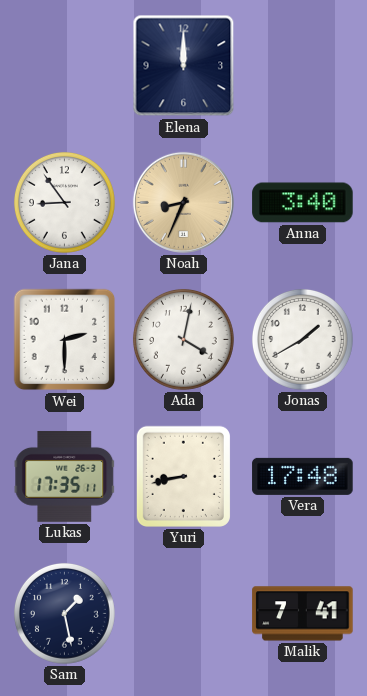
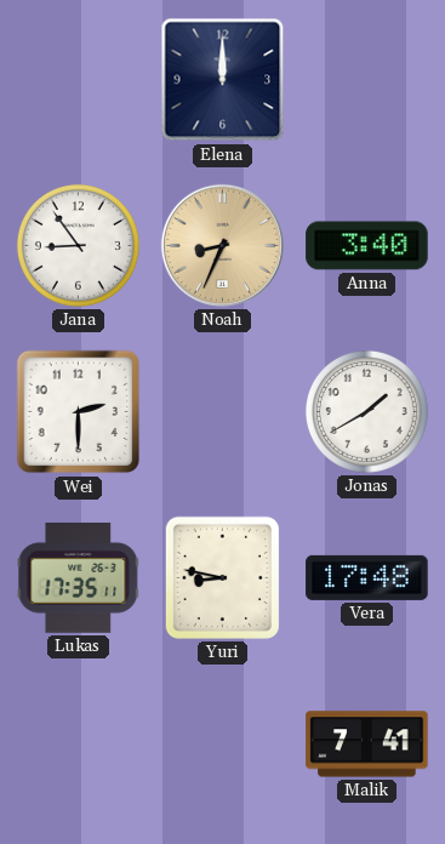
Ada: 4:02 -> none (183, 339)
Yuri: 8:43 -> 8:47 (222, 577)
Sam: 1:28 -> none (64, 613)
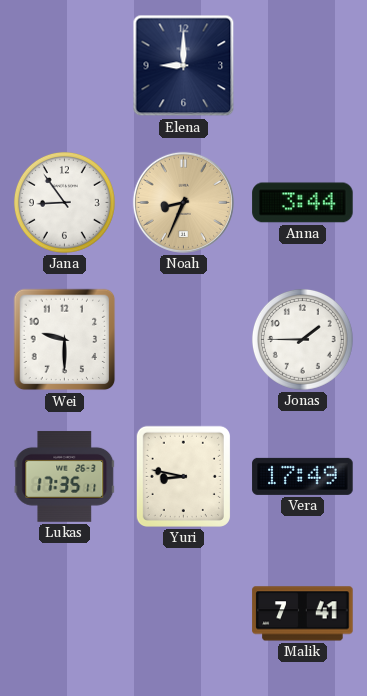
Elena: 12:00 -> 9:00 (184, 66)
Anna: 3:40 -> 3:44 (303, 203)
Wei: 2:30 -> 9:30 (65, 340)
Jonas: 1:40 -> 1:45 (302, 339)
Vera: 17:48 -> 17:49 (303, 476)
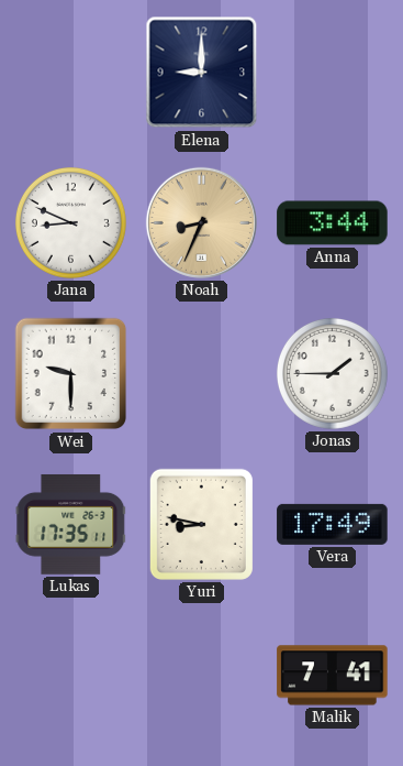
Jana: 8:54 -> 8:49 (70, 222)
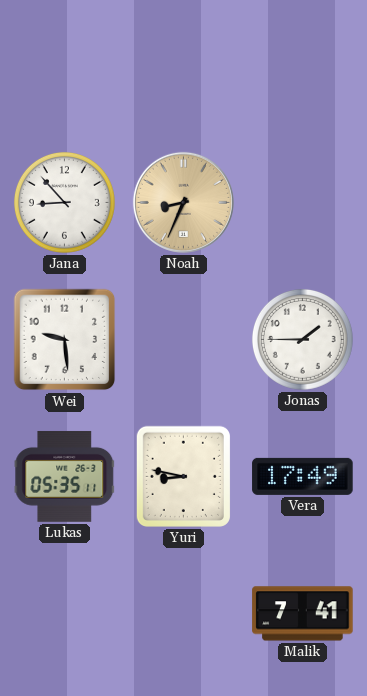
Elena: 9:00 -> none (202, 73)
Jana: 8:49 -> 8:53 (64, 202)
Anna: 3:44 -> none (333, 223)
Wei: 9:30 -> 9:29 (65, 340)
Lukas: 17:35 -> 05:35 (65, 476)
